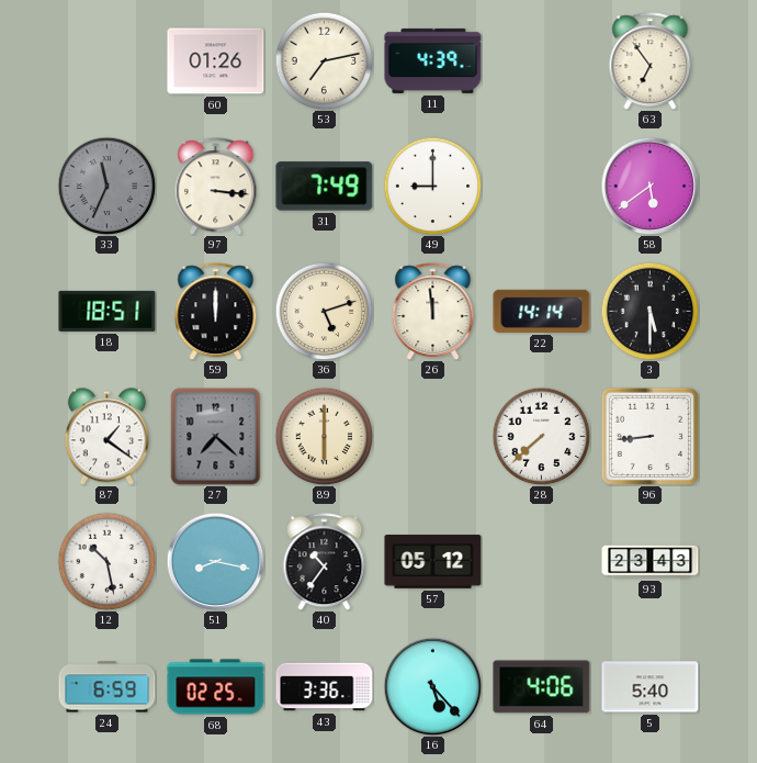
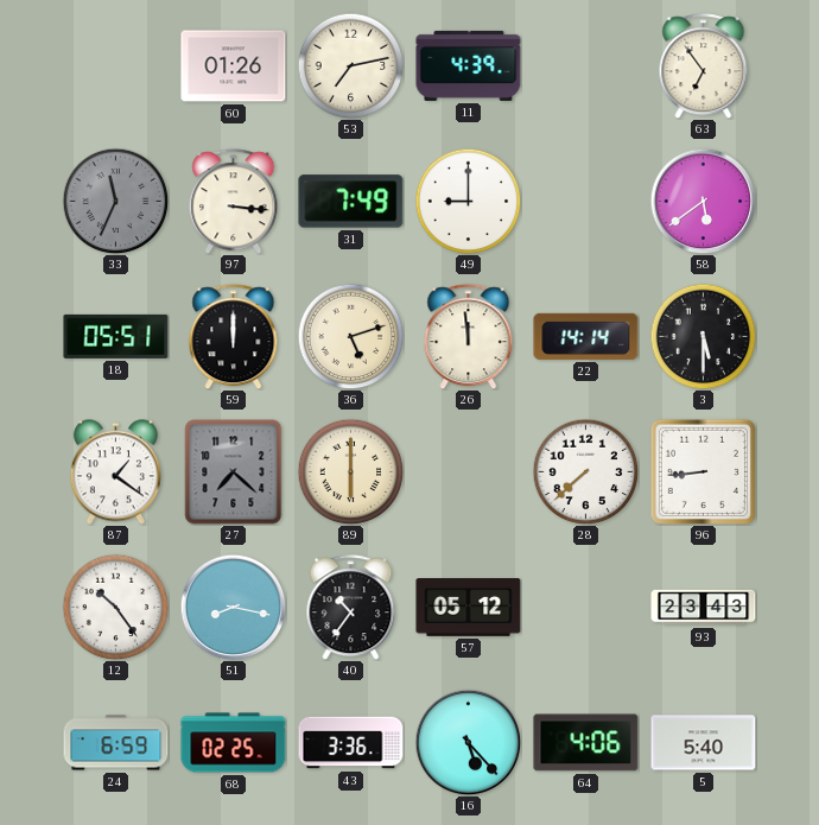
18: 18:51 -> 05:51 (116, 336)
12: 10:28 -> 10:24 (115, 607)
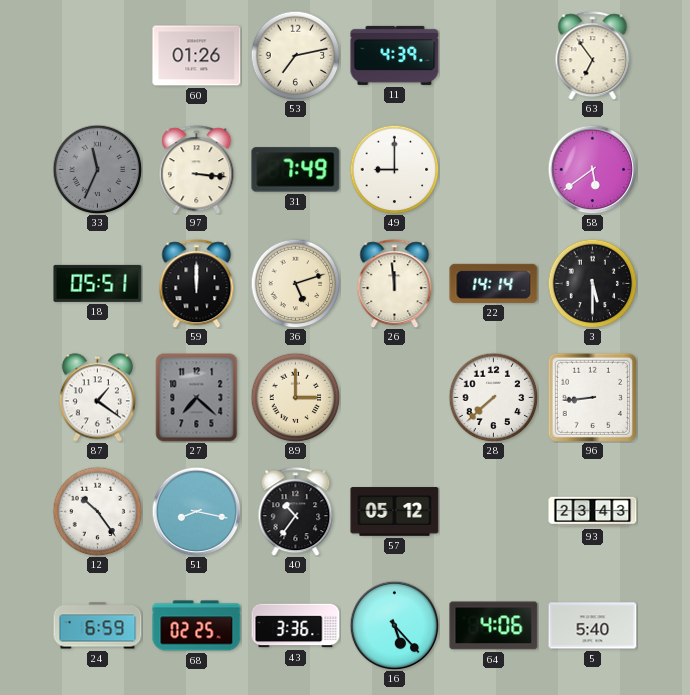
89: 6:00 -> 3:00 (295, 397)
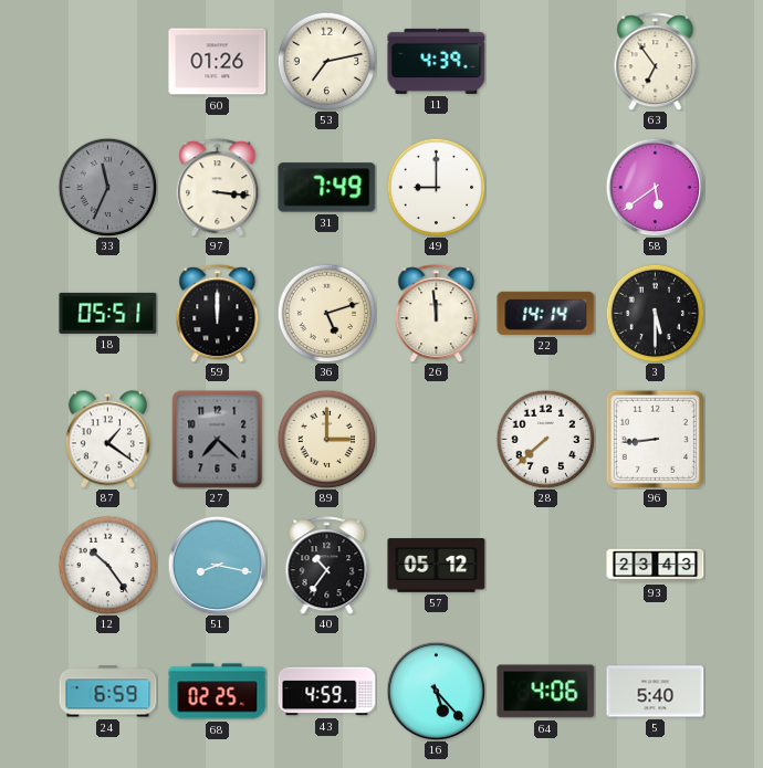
43: 3:36 -> 4:59 (327, 692)
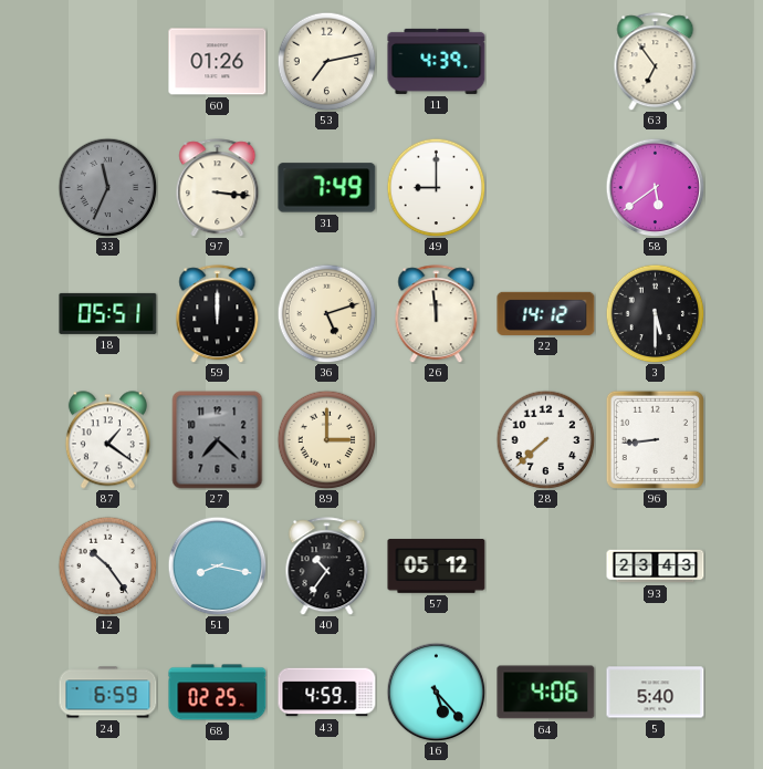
22: 14:14 -> 14:12 (546, 313)
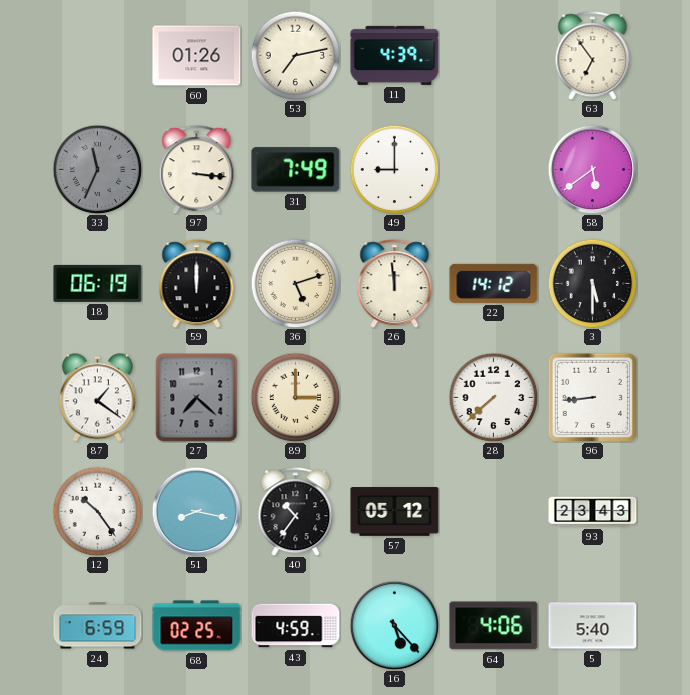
18: 05:51 -> 06:19 (98, 283)
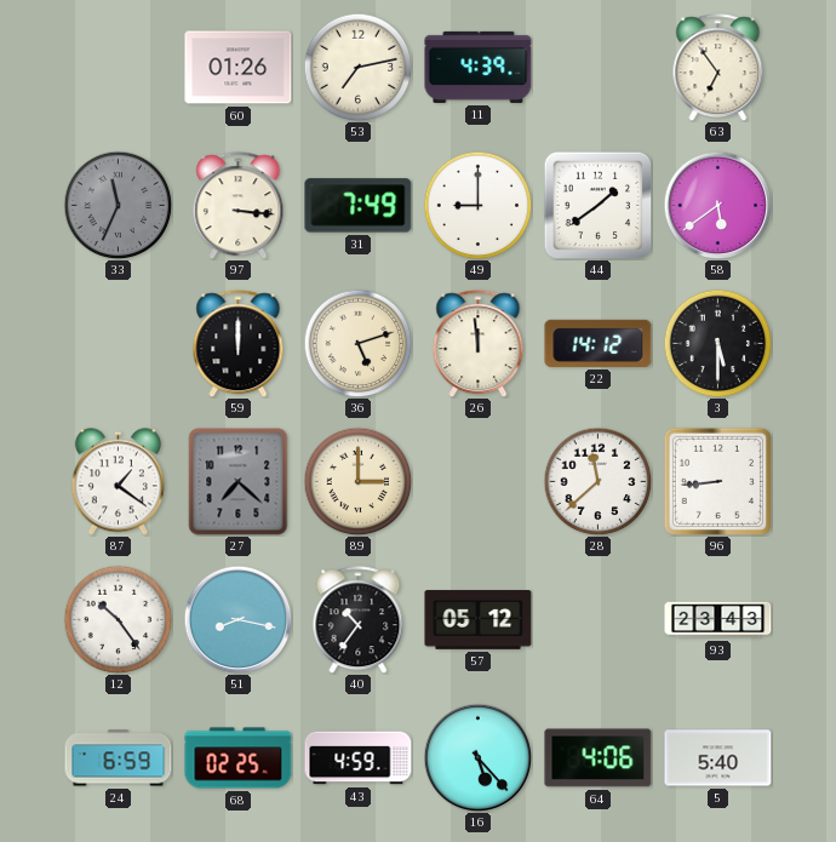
44: none -> 1:39 (597, 205)
18: 06:19 -> none (98, 283)
28: 7:38 -> 11:38 (597, 481)
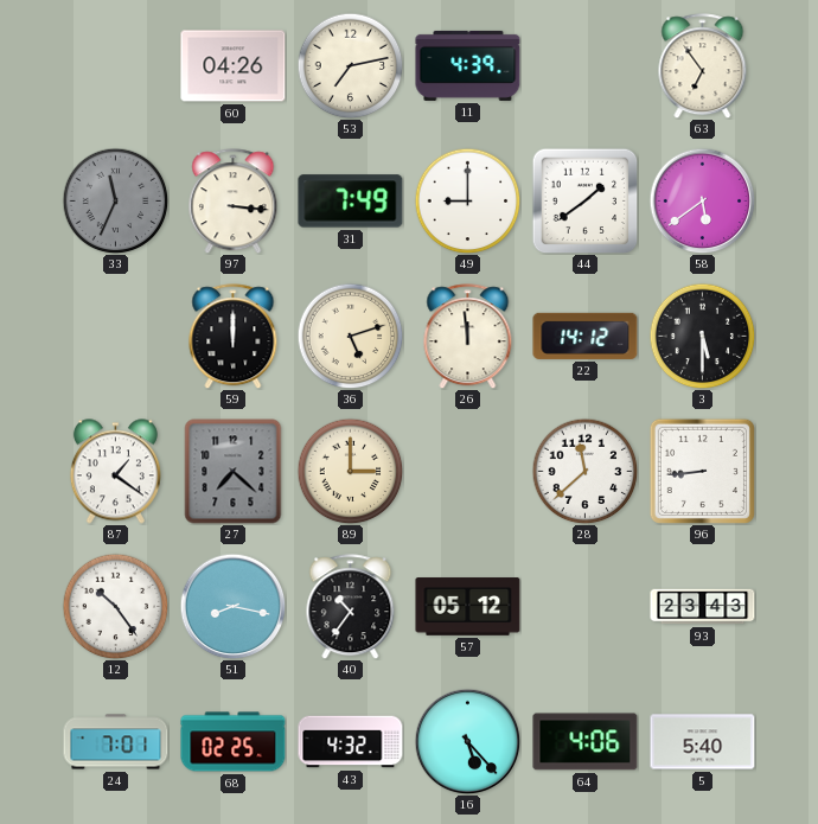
60: 01:26 -> 04:26 (234, 66)
24: 6:59 -> 7:01 (116, 742)
43: 4:59 -> 4:32 (351, 742)
